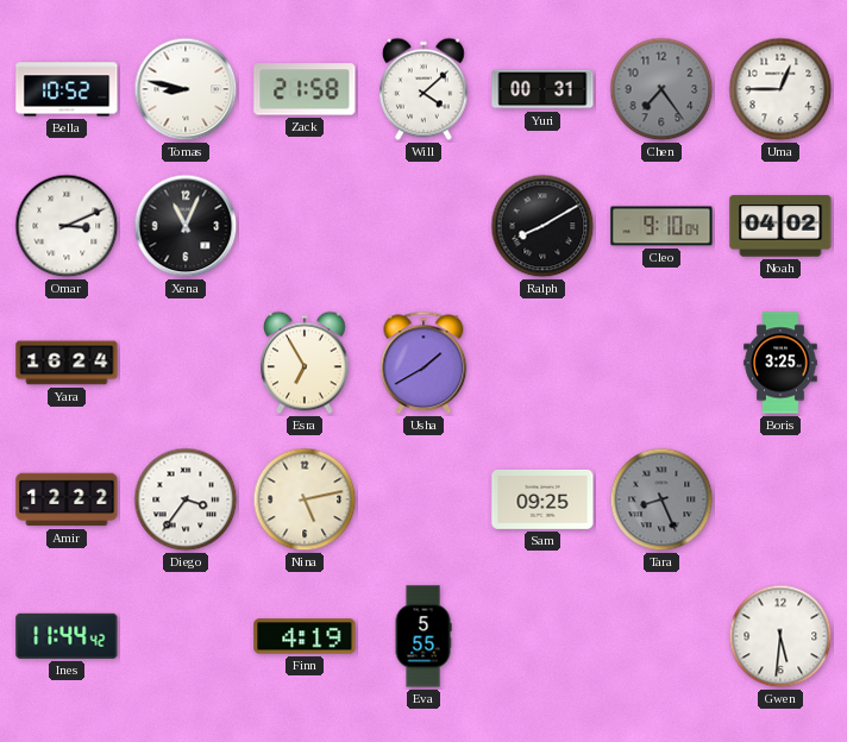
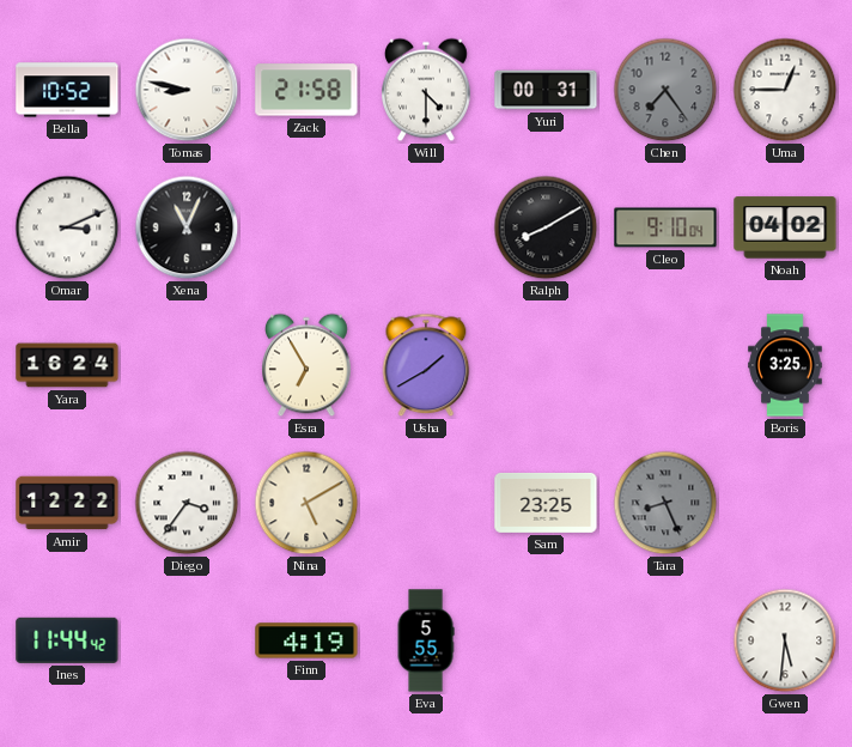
Will: 4:08 -> 4:30 (427, 90)
Nina: 5:13 -> 5:10 (306, 503)
Sam: 09:25 -> 23:25 (546, 503)
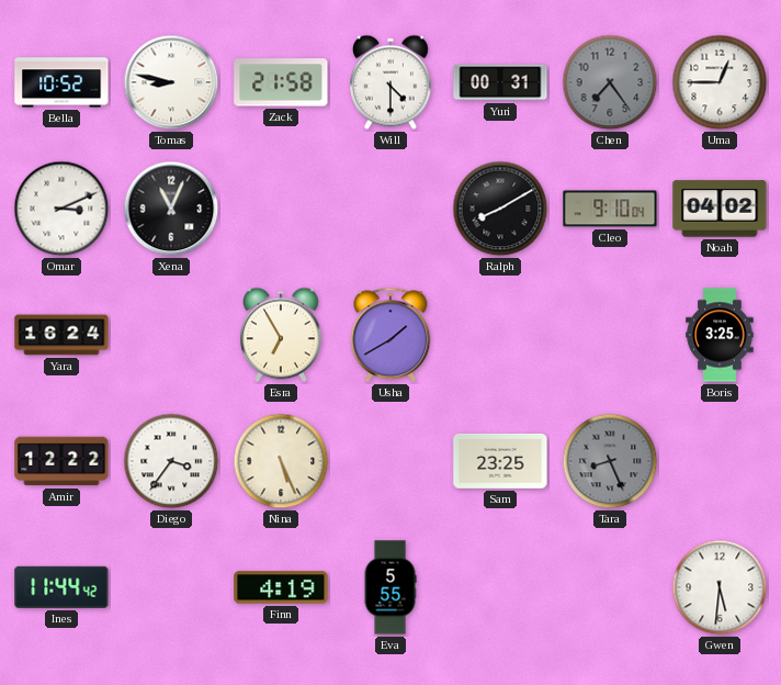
Nina: 5:10 -> 5:26 (281, 461)
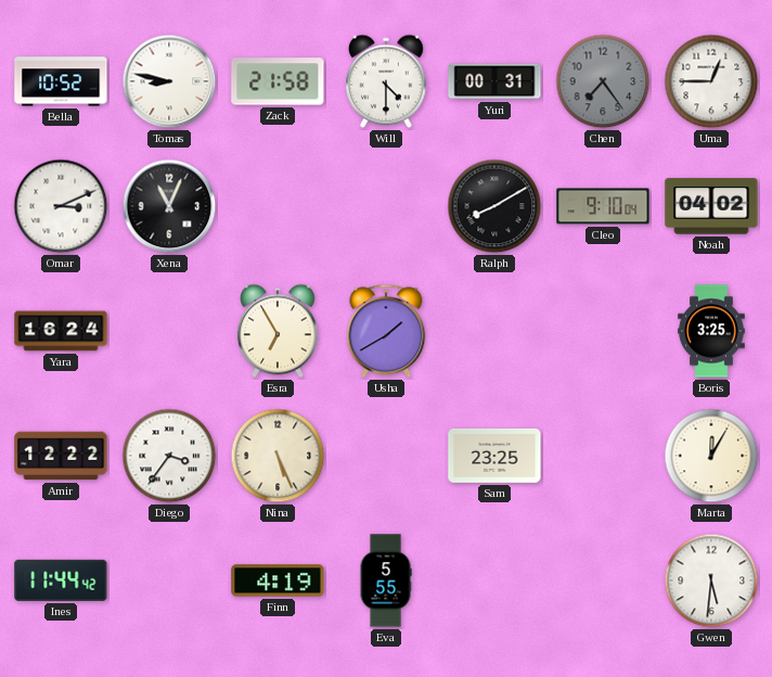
Tara: 8:26 -> none (610, 461)
Marta: none -> 12:05 (711, 456)
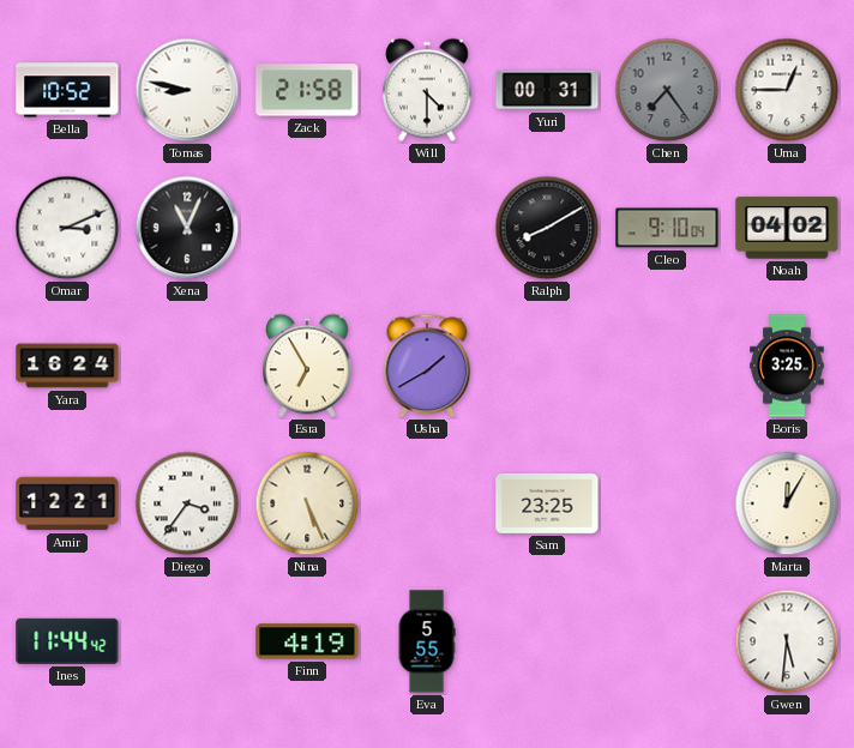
Amir: 12:22 -> 12:21 (67, 503)
